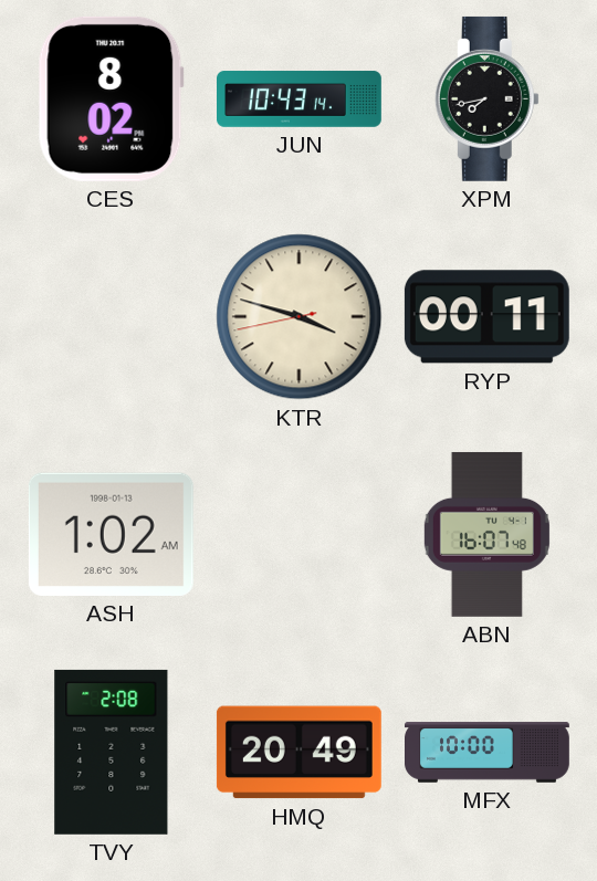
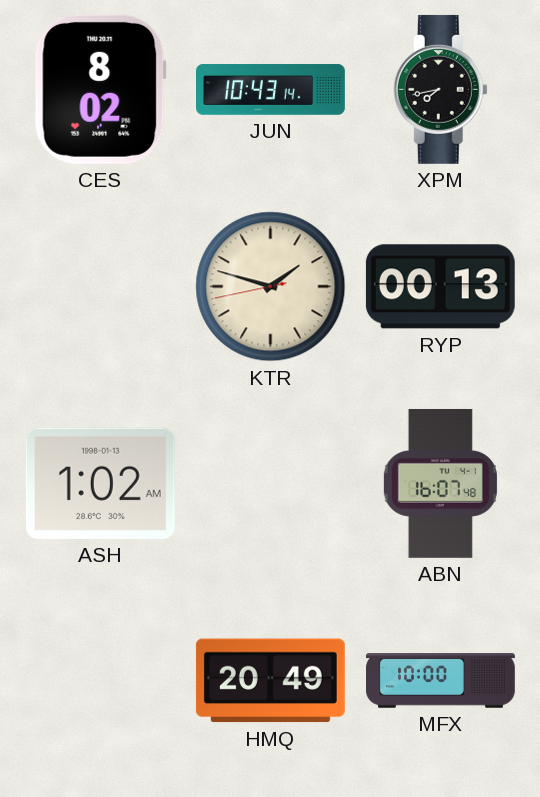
KTR: 3:47 -> 1:47 (271, 287)
RYP: 00:11 -> 00:13 (440, 287)
TVY: 2:08 -> none (112, 752)
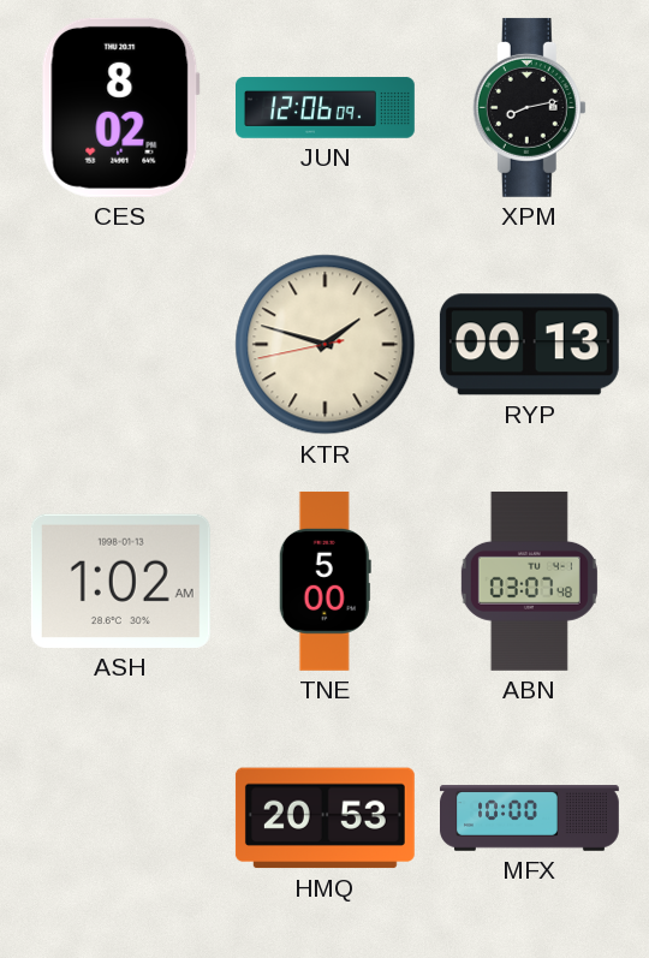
JUN: 10:43 -> 12:06 (326, 108)
XPM: 7:43 -> 8:13 (529, 107)
TNE: none -> 5:00 (324, 581)
ABN: 16:07 -> 03:07 (529, 581)
HMQ: 20:49 -> 20:53 (324, 819)
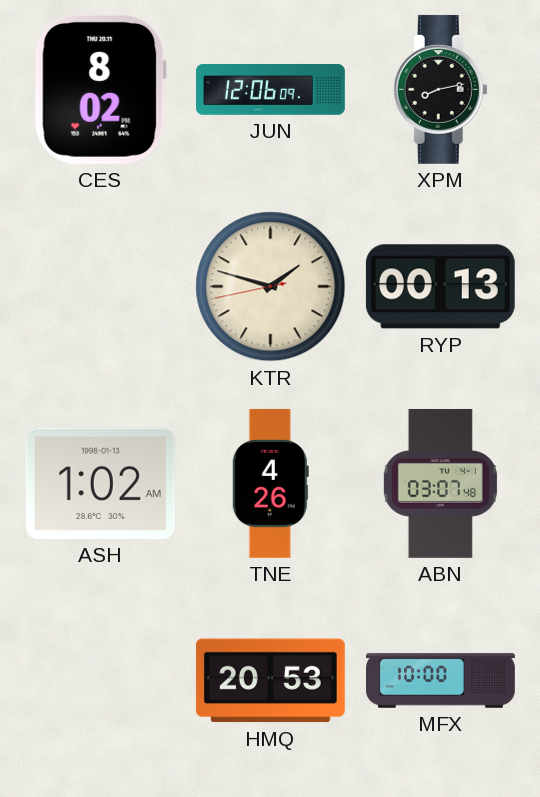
TNE: 5:00 -> 4:26 (270, 483)
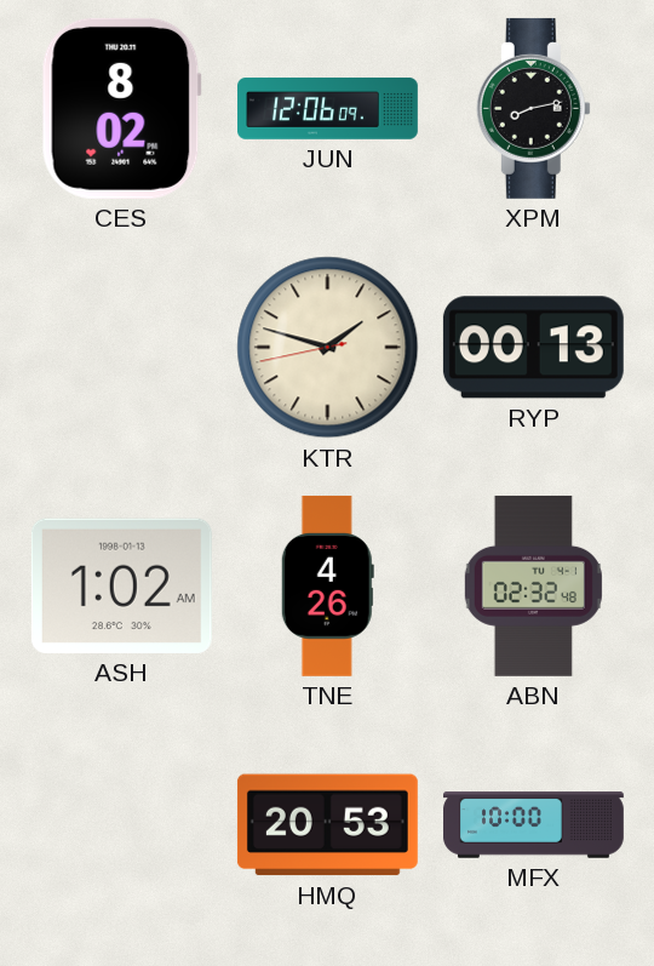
ABN: 03:07 -> 02:32 (533, 585)
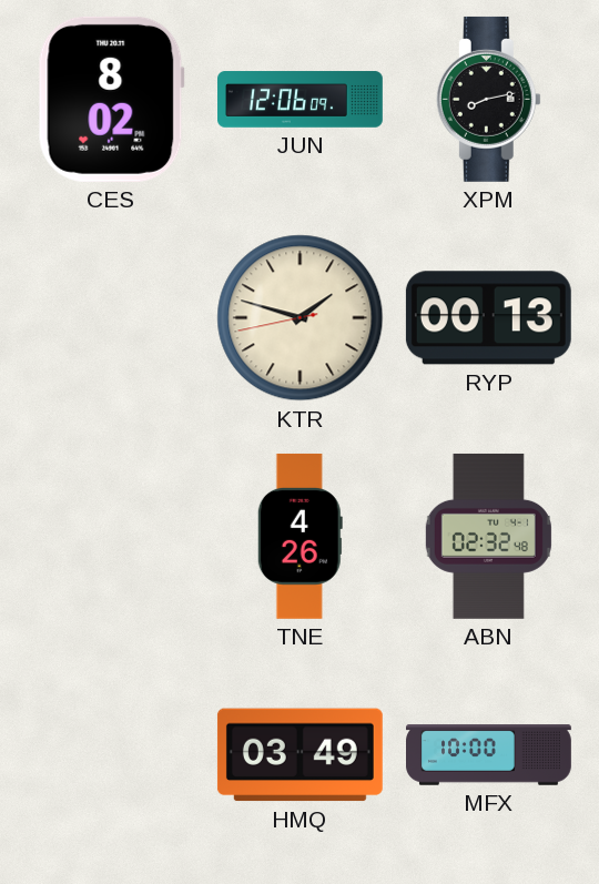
ASH: 1:02 -> none (121, 585)
HMQ: 20:53 -> 03:49 (299, 755)
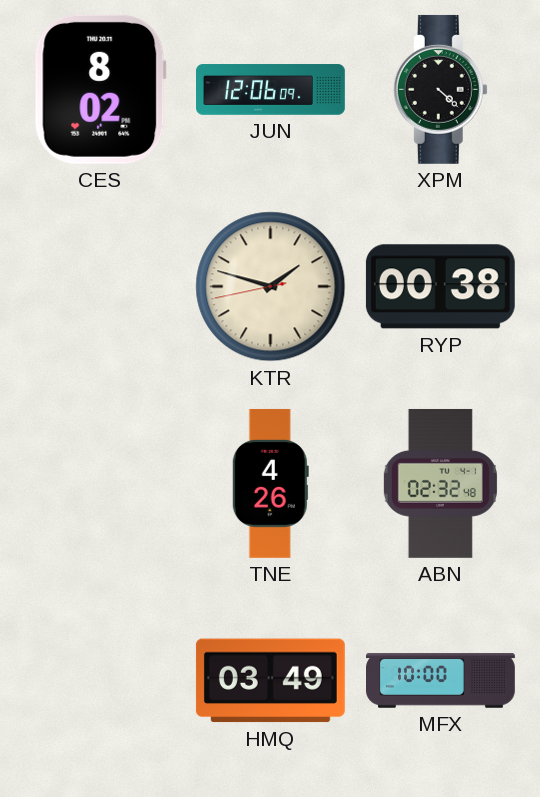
XPM: 8:13 -> 4:22 (440, 89)
RYP: 00:13 -> 00:38 (440, 287)
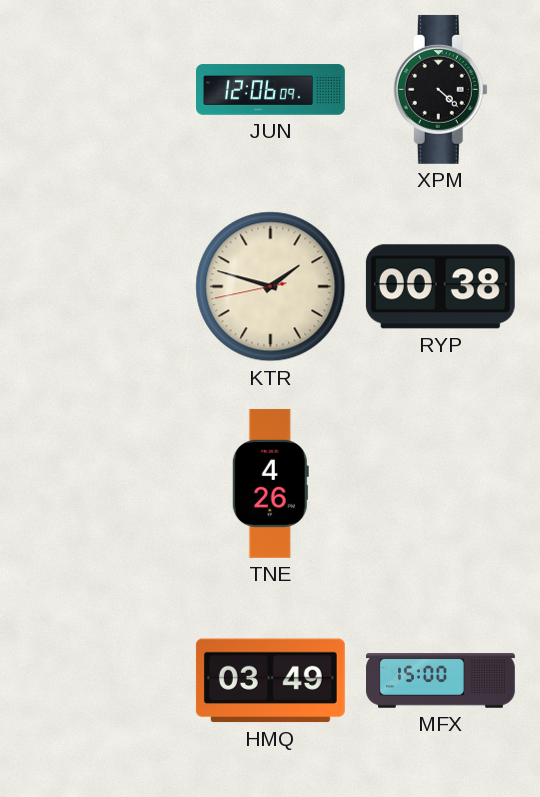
CES: 8:02 -> none (100, 89)
ABN: 02:32 -> none (440, 483)
MFX: 10:00 -> 15:00 (441, 681)
